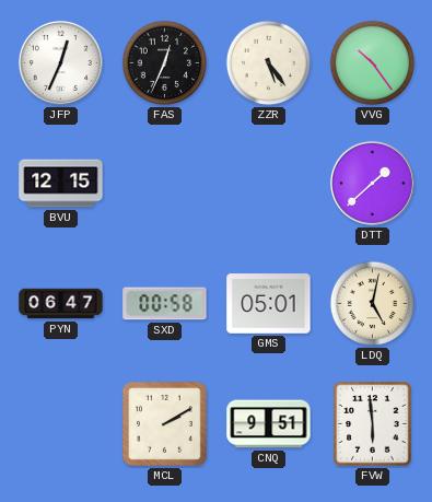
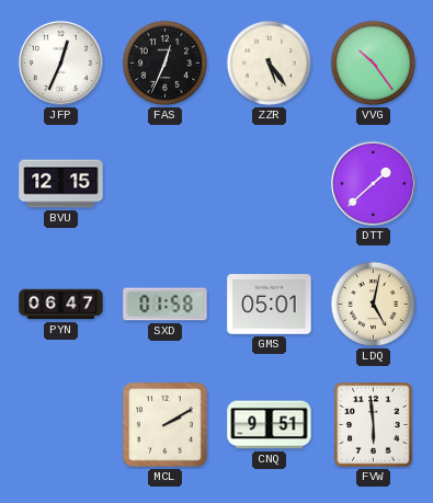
SXD: 00:58 -> 01:58 (166, 305)
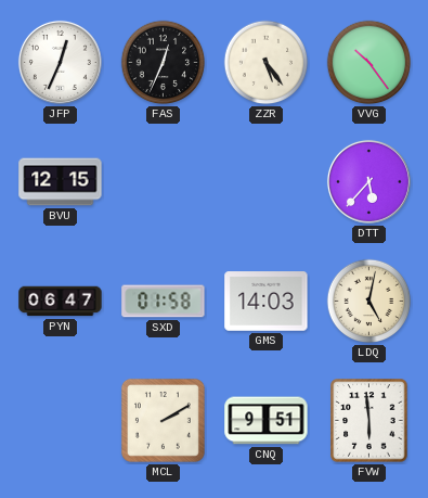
DTT: 1:38 -> 5:37 (368, 181)
GMS: 05:01 -> 14:03 (267, 302)
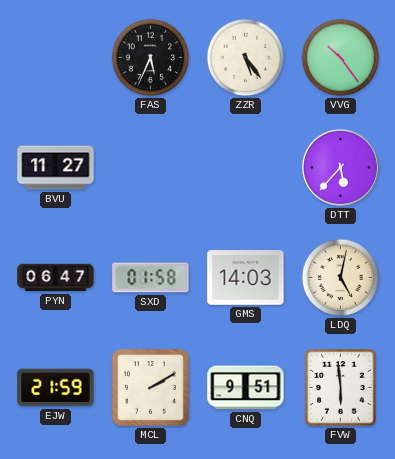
JFP: 12:34 -> none (60, 62)
FAS: 12:34 -> 5:34 (151, 58)
BVU: 12:15 -> 11:27 (56, 168)
EJW: none -> 21:59 (56, 388)
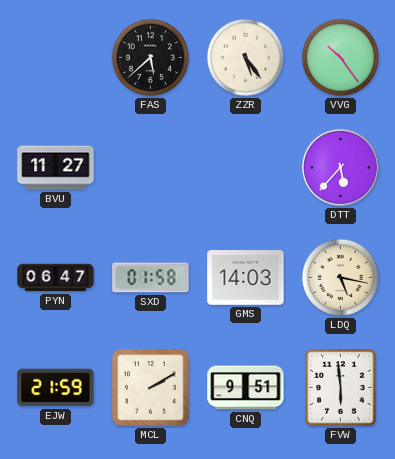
FAS: 5:34 -> 5:38 (151, 58)
LDQ: 5:02 -> 5:17 (341, 278)
